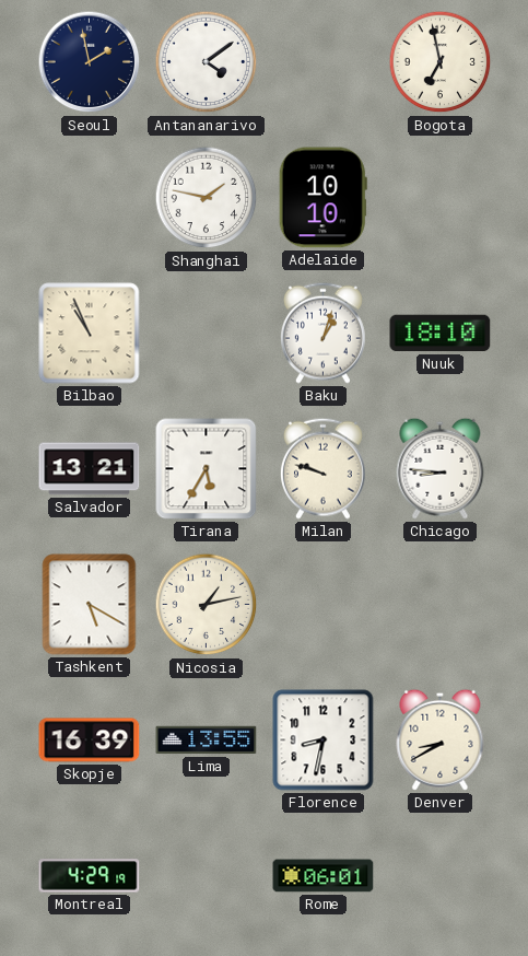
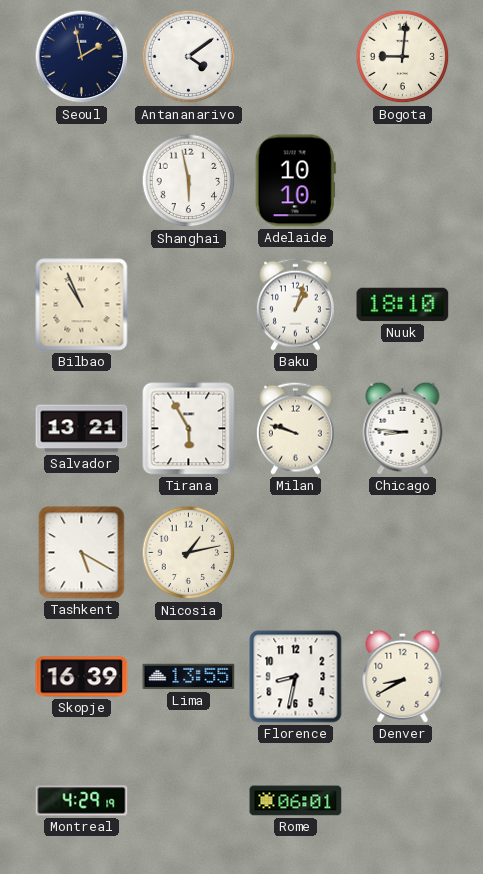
Bogota: 6:58 -> 9:01 (403, 57)
Shanghai: 1:47 -> 5:58 (189, 181)
Tirana: 5:35 -> 5:55 (189, 429)
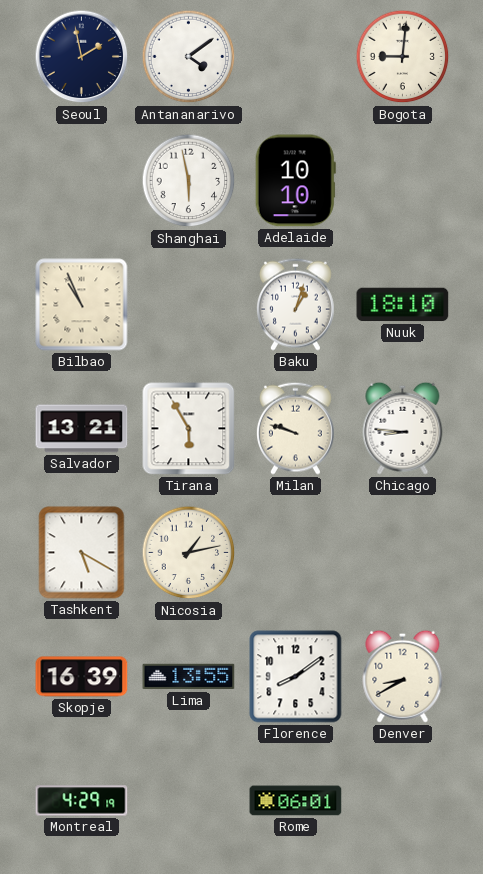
Florence: 8:32 -> 8:09 (296, 677)
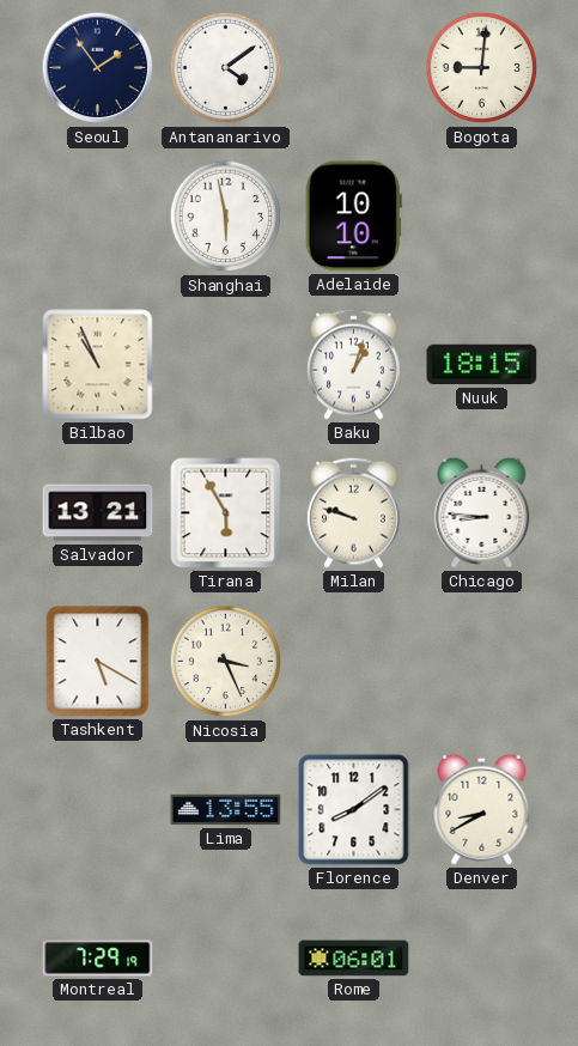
Seoul: 1:58 -> 1:54 (98, 68)
Nuuk: 18:10 -> 18:15 (482, 365)
Nicosia: 1:13 -> 3:26 (226, 662)
Skopje: 16:39 -> none (82, 677)
Montreal: 4:29 -> 7:29 (98, 959)
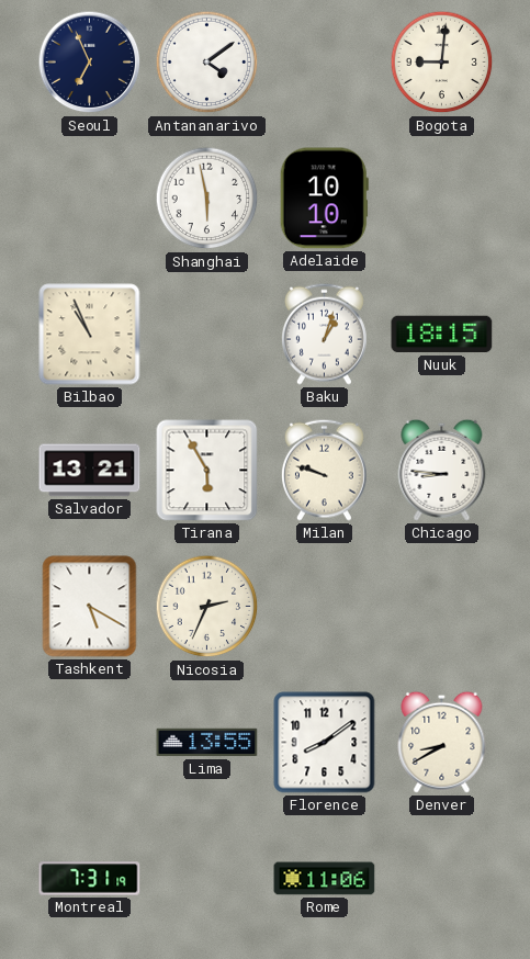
Seoul: 1:54 -> 6:56 (90, 63)
Nicosia: 3:26 -> 2:34 (207, 607)
Montreal: 7:29 -> 7:31 (90, 879)
Rome: 06:01 -> 11:06 (325, 879)
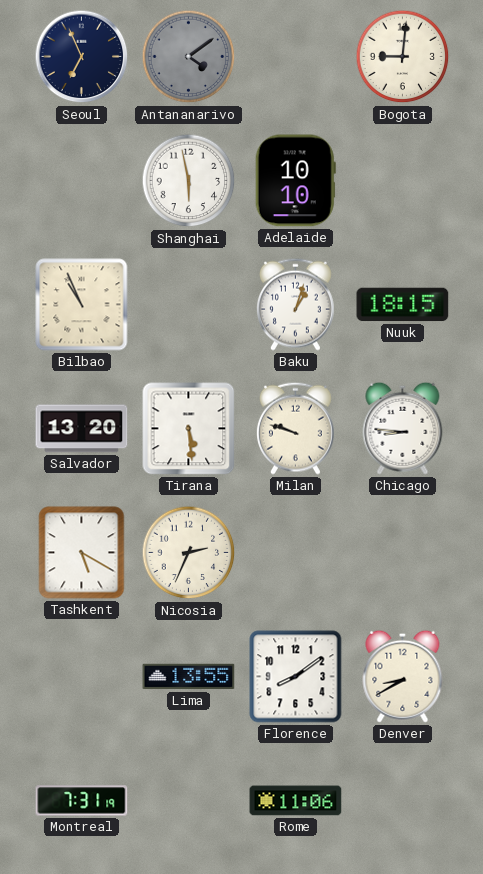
Antananarivo dial: white -> grey (189, 57)
Salvador: 13:21 -> 13:20 (82, 429)
Tirana: 5:55 -> 5:29 (189, 429)
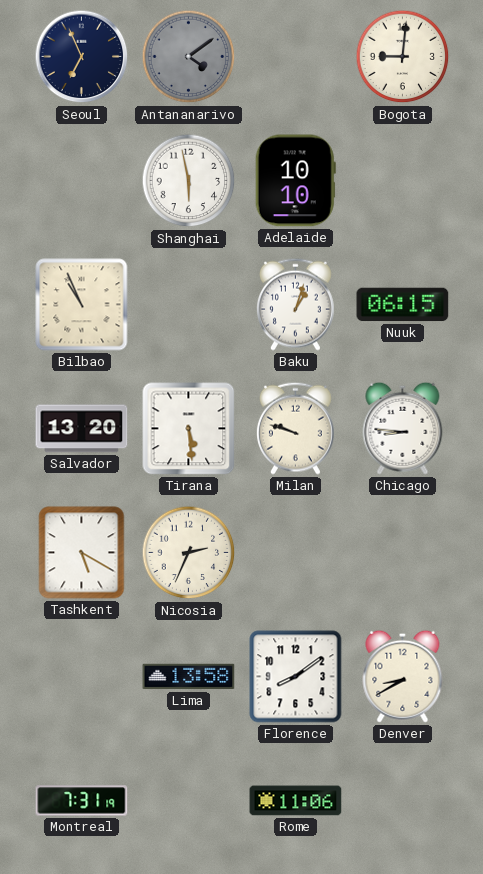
Nuuk: 18:15 -> 06:15 (403, 305)
Lima: 13:55 -> 13:58 (189, 677)
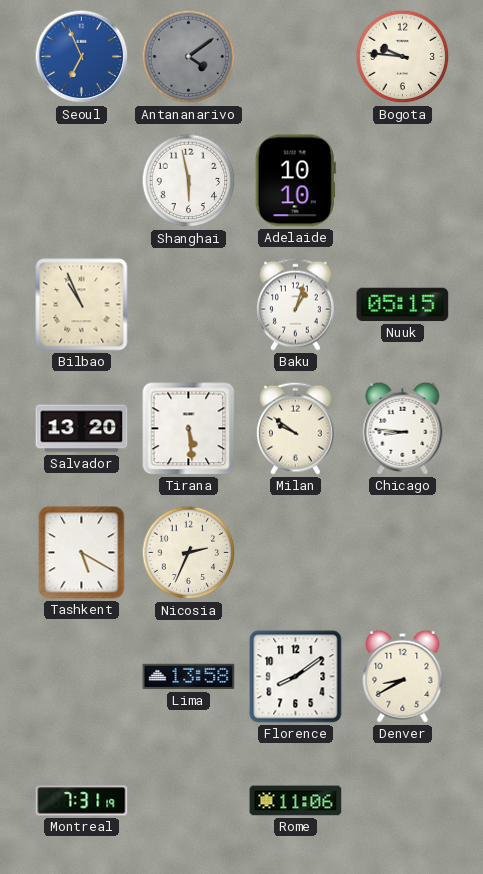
Seoul dial: navy -> blue (82, 57)
Bogota: 9:01 -> 9:46 (403, 57)
Nuuk: 06:15 -> 05:15 (403, 305)
Milan: 9:48 -> 9:51 (295, 428)
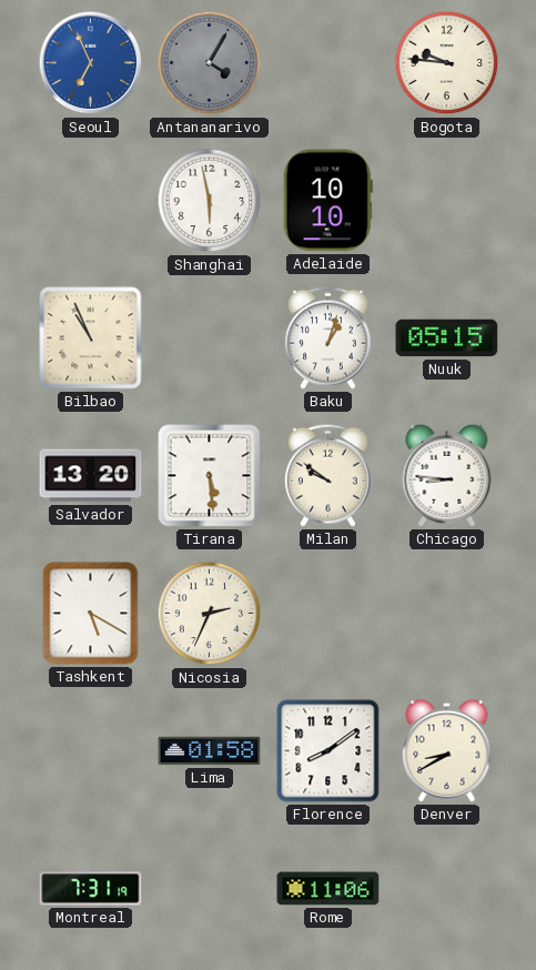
Antananarivo: 4:09 -> 4:05 (210, 63)
Lima: 13:58 -> 01:58 (210, 751)
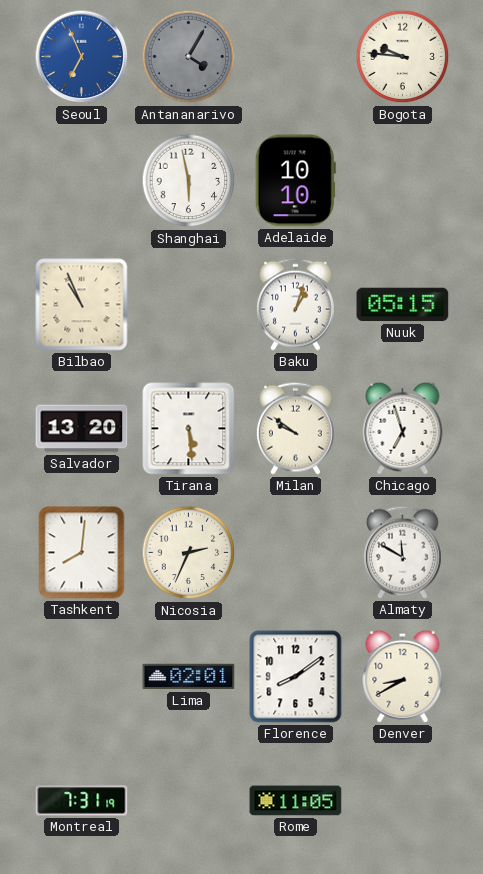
Chicago: 8:46 -> 6:57 (403, 428)
Tashkent: 5:20 -> 8:01 (82, 553)
Almaty: none -> 11:50 (402, 552)
Lima: 01:58 -> 02:01 (189, 677)
Rome: 11:06 -> 11:05 (296, 801)
